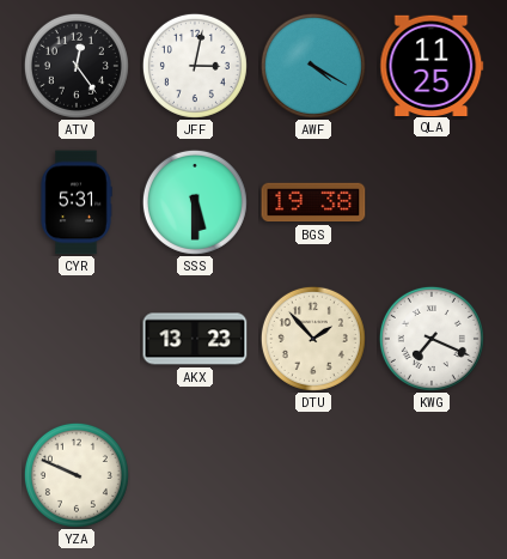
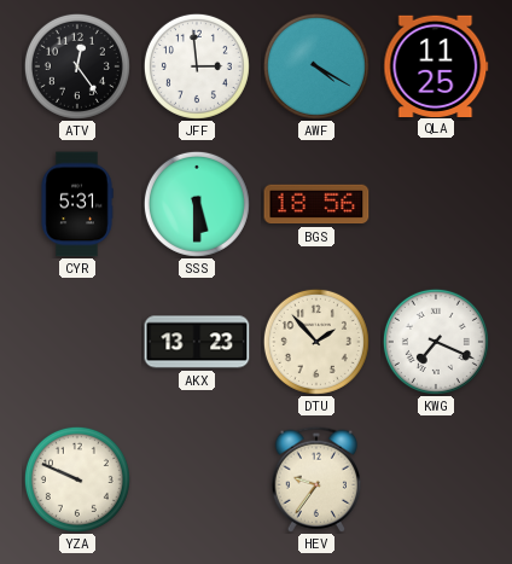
JFF: 3:02 -> 2:59 (197, 66)
BGS: 19:38 -> 18:56 (316, 204)
HEV: none -> 9:36 (315, 479)
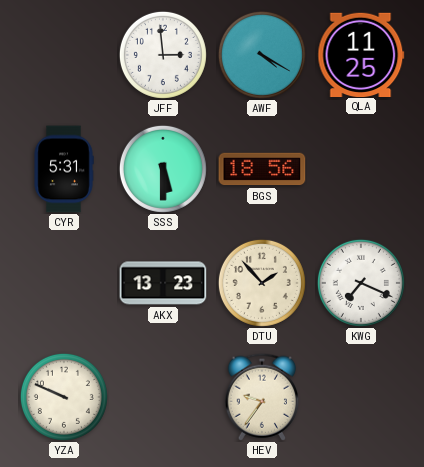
ATV: 12:24 -> none (77, 66)
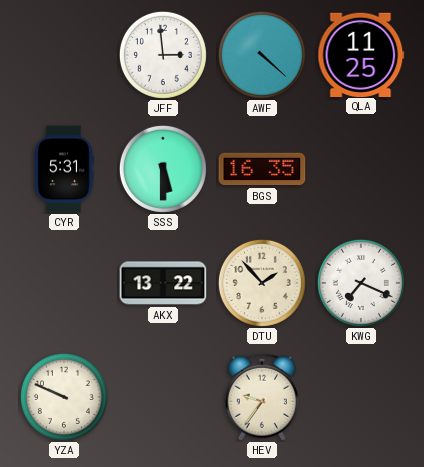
AWF: 4:20 -> 4:22 (262, 55)
BGS: 18:56 -> 16:35 (262, 169)
AKX: 13:23 -> 13:22 (163, 283)
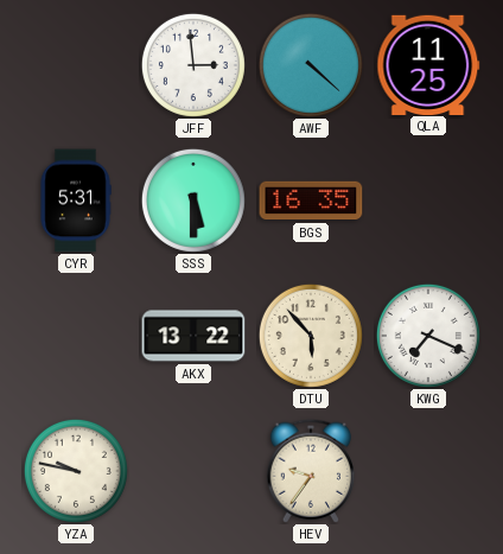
DTU: 1:53 -> 5:53 (311, 336)
YZA: 9:49 -> 9:47 (76, 471)
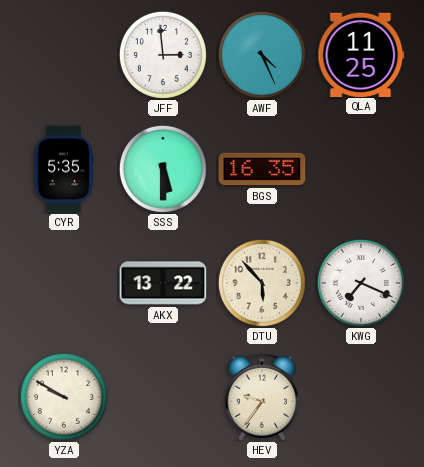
AWF: 4:22 -> 4:26 (262, 55)
CYR: 5:31 -> 5:35 (64, 169)
YZA: 9:47 -> 9:50 (64, 397)
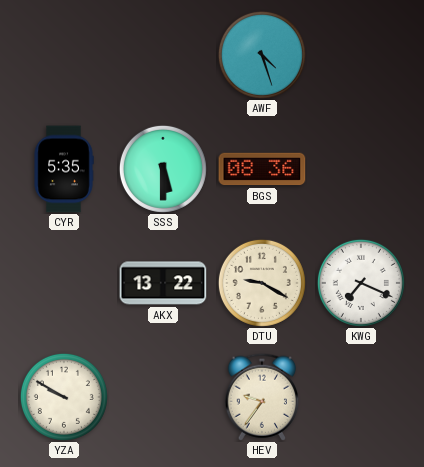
JFF: 2:59 -> none (163, 55)
AWF: 4:26 -> 4:27 (262, 55)
QLA: 11:25 -> none (361, 54)
BGS: 16:35 -> 08:36 (262, 169)
DTU: 5:53 -> 9:20 (262, 283)
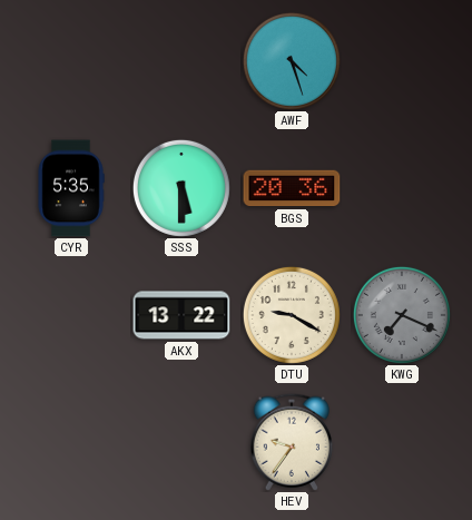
BGS: 08:36 -> 20:36 (292, 188)
KWG dial: white -> grey (402, 315)
YZA: 9:50 -> none (64, 397)
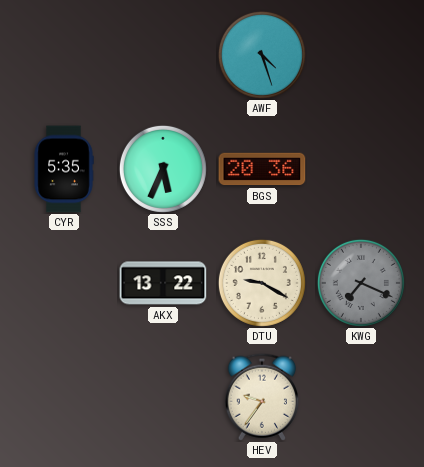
SSS: 5:30 -> 5:34 (163, 169)
